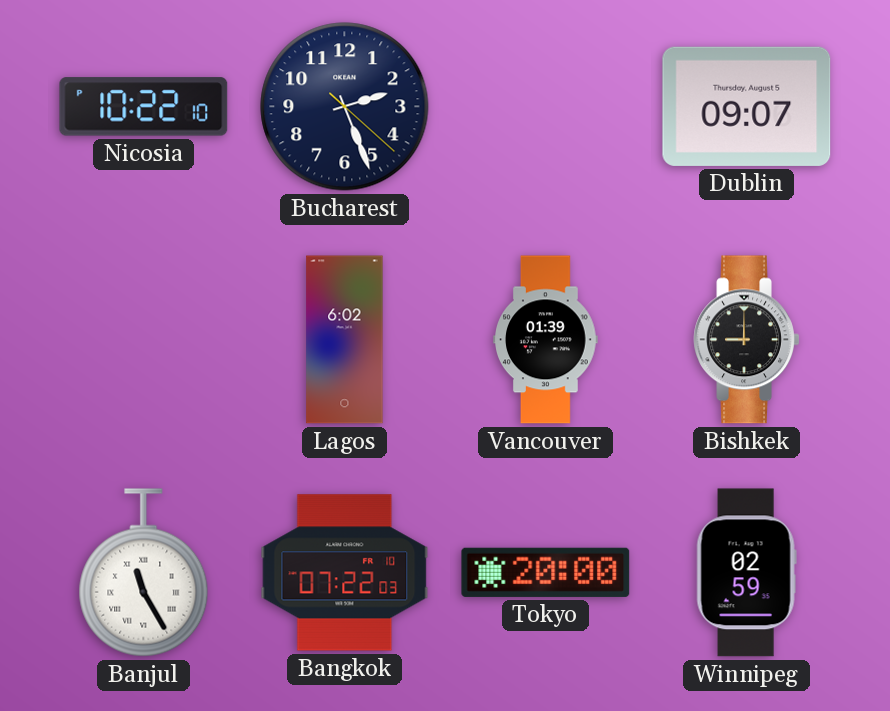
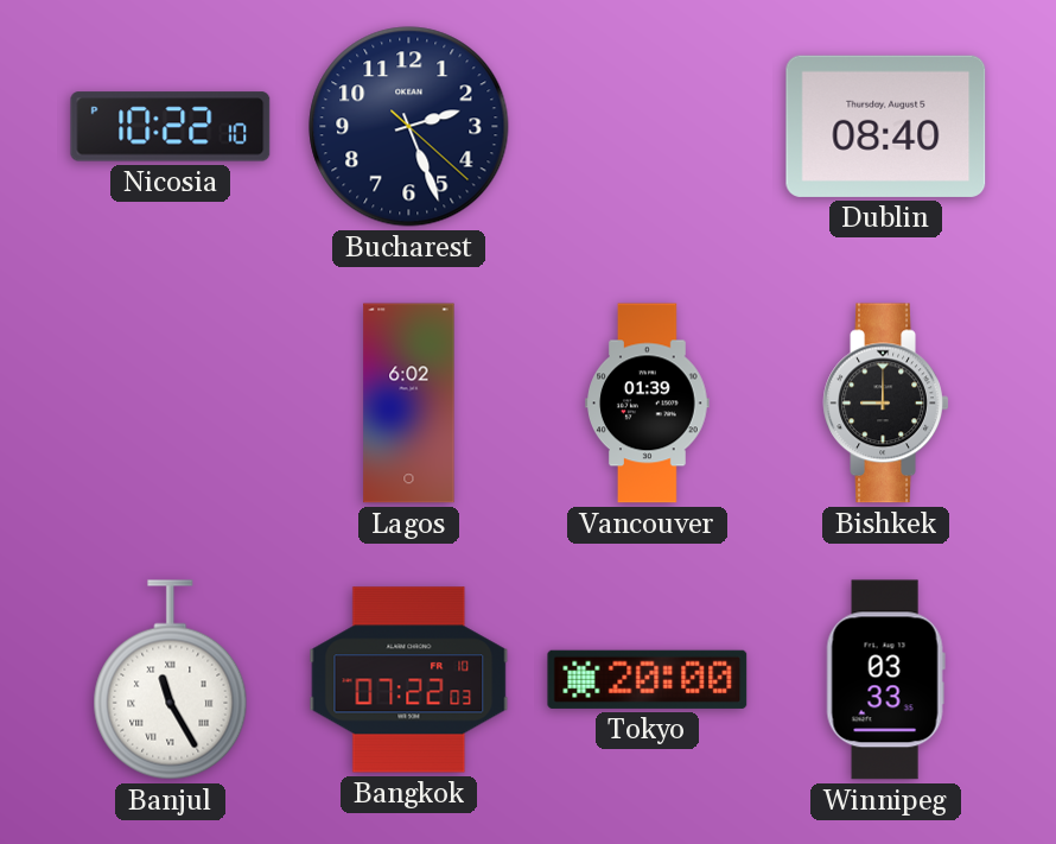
Dublin: 09:07 -> 08:40 (886, 126)
Winnipeg: 02:59 -> 03:33 (885, 680)
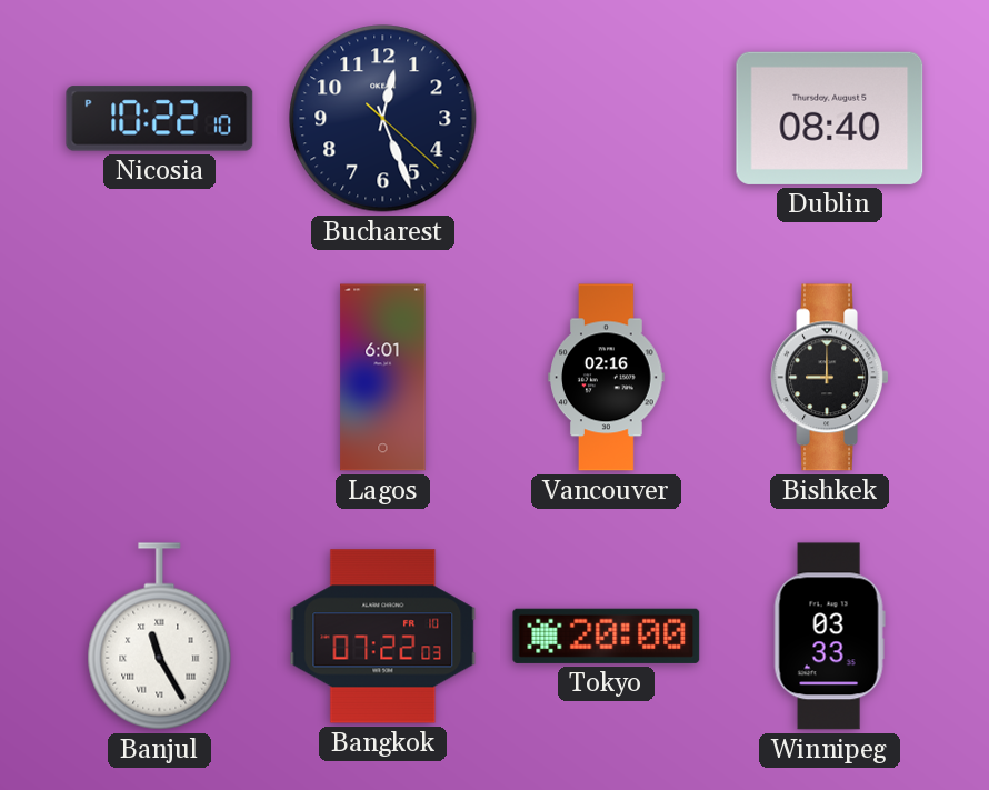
Bucharest: 2:26 -> 12:26 (383, 119)
Lagos: 6:02 -> 6:01 (383, 378)
Vancouver: 01:39 -> 02:16 (607, 378)
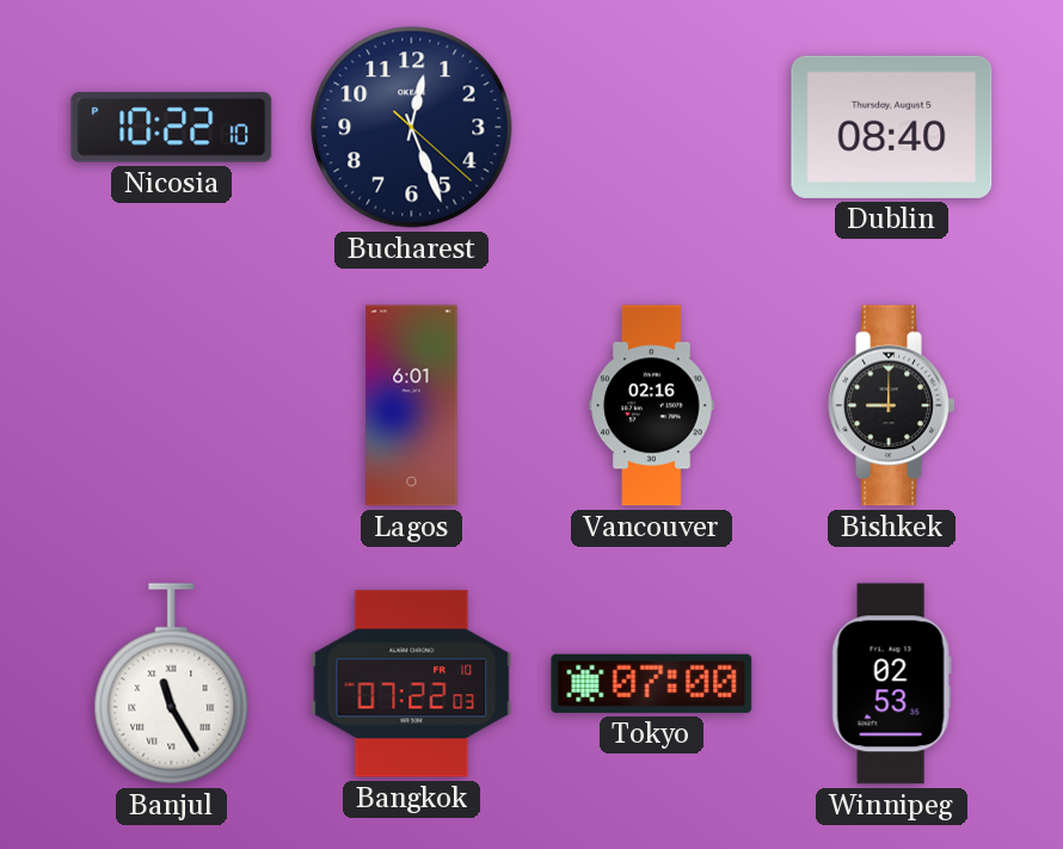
Tokyo: 20:00 -> 07:00 (652, 683)
Winnipeg: 03:33 -> 02:53 (891, 684)
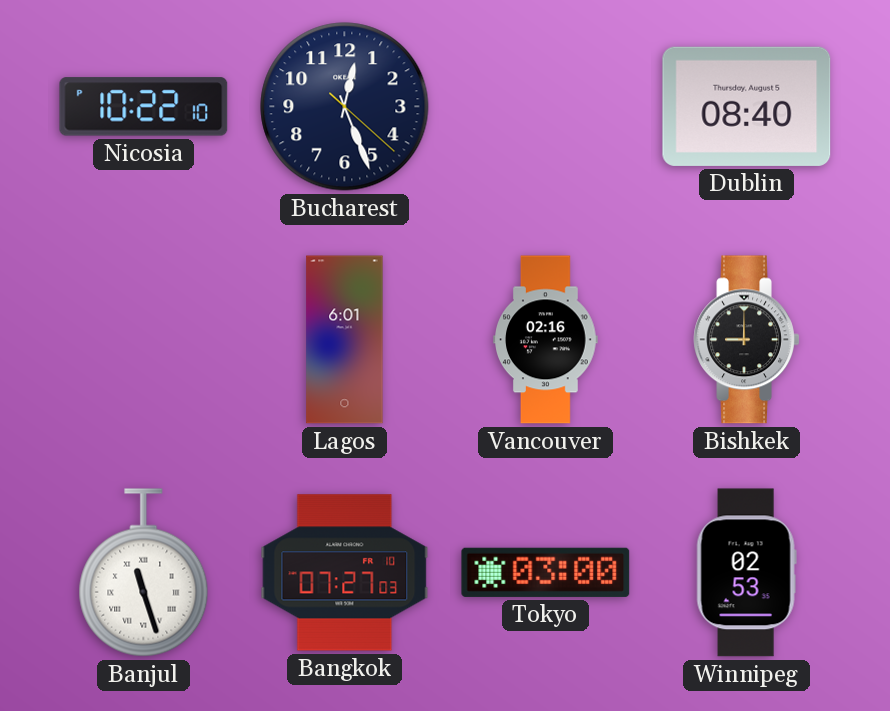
Banjul: 11:25 -> 11:27 (144, 573)
Bangkok: 07:22 -> 07:27 (345, 573)
Tokyo: 07:00 -> 03:00 (546, 572)
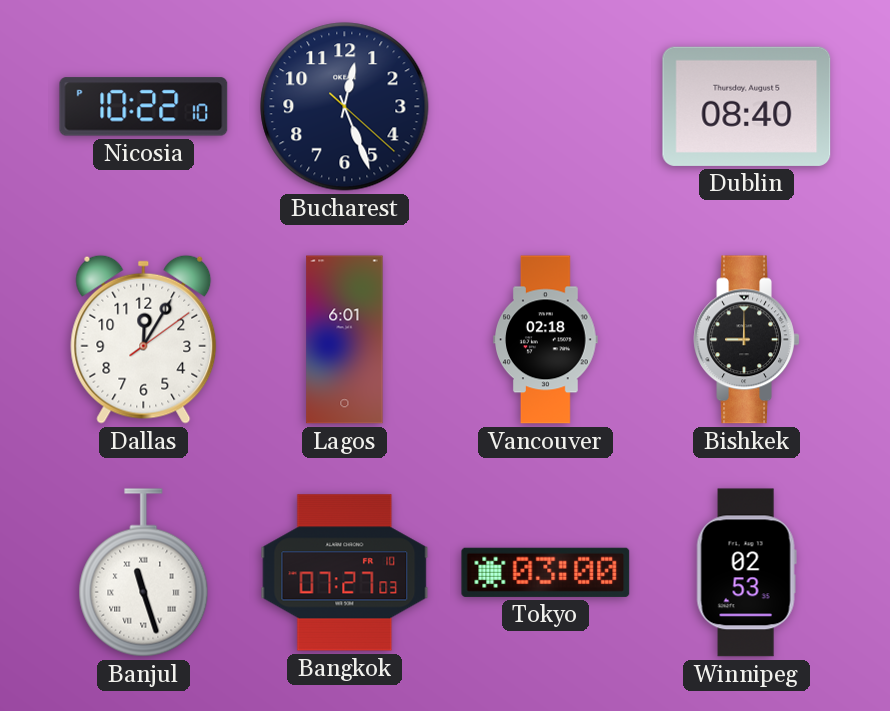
Dallas: none -> 12:05 (144, 339)
Vancouver: 02:16 -> 02:18 (546, 340)
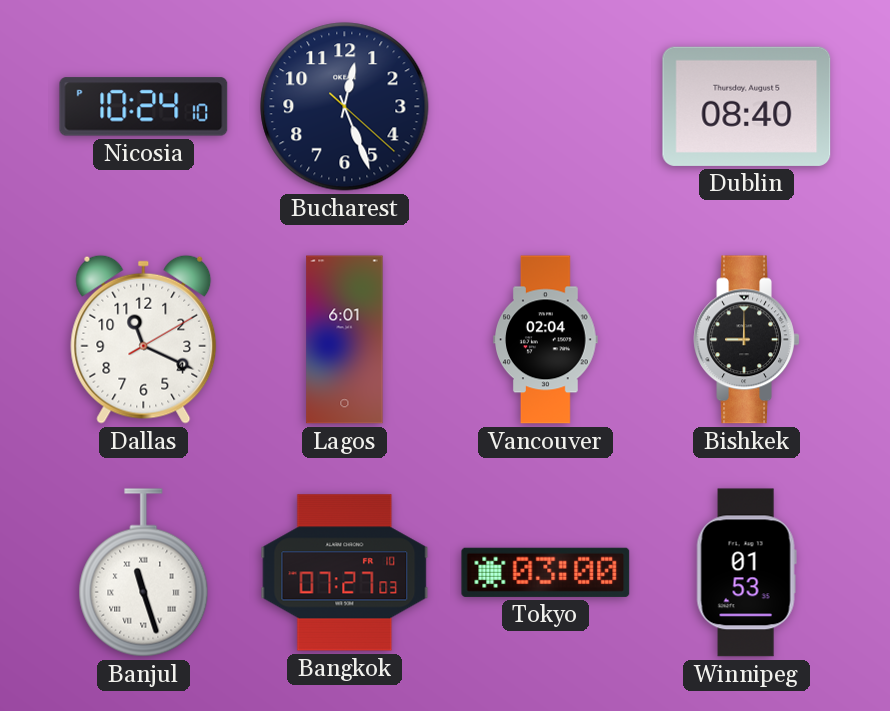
Nicosia: 10:22 -> 10:24 (144, 107)
Dallas: 12:05 -> 11:19 (144, 339)
Vancouver: 02:18 -> 02:04 (546, 340)
Winnipeg: 02:53 -> 01:53 (746, 573)
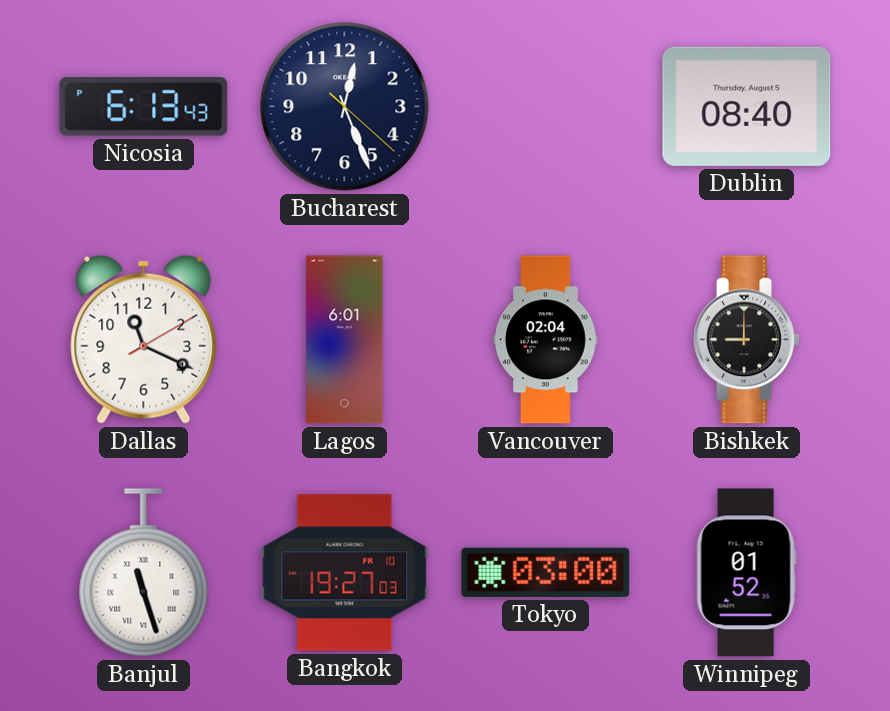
Nicosia: 10:24 -> 6:13 (144, 107)
Bangkok: 07:27 -> 19:27 (345, 573)
Winnipeg: 01:53 -> 01:52 (746, 573)
